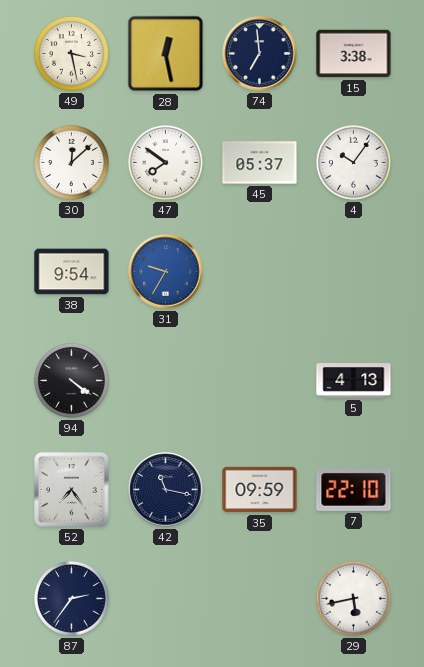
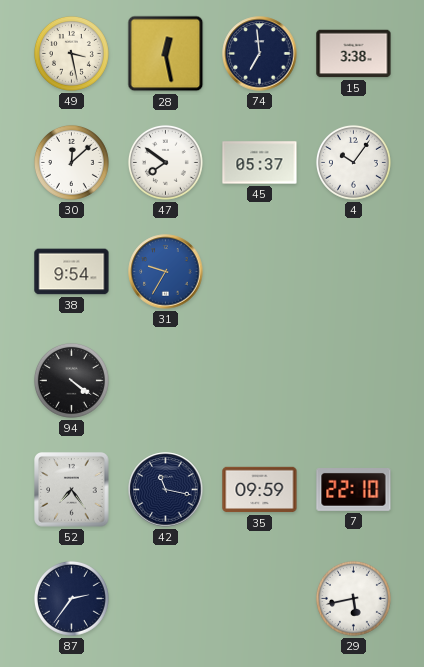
5: 4:13 -> none (354, 381)
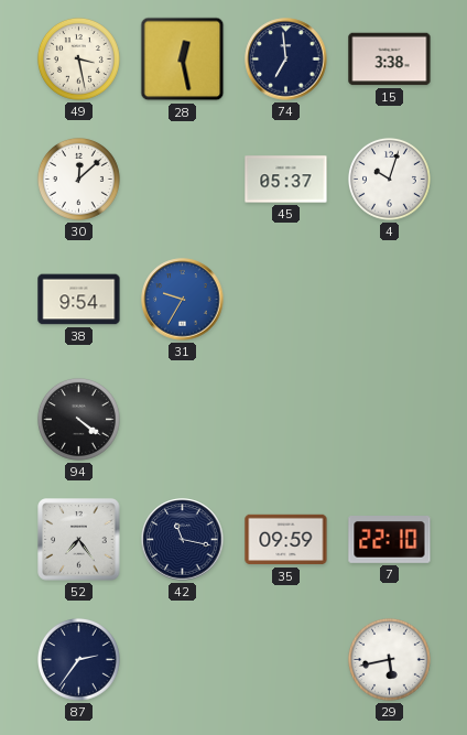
47: 7:51 -> none (165, 162)
4: 10:06 -> 10:03 (389, 179)
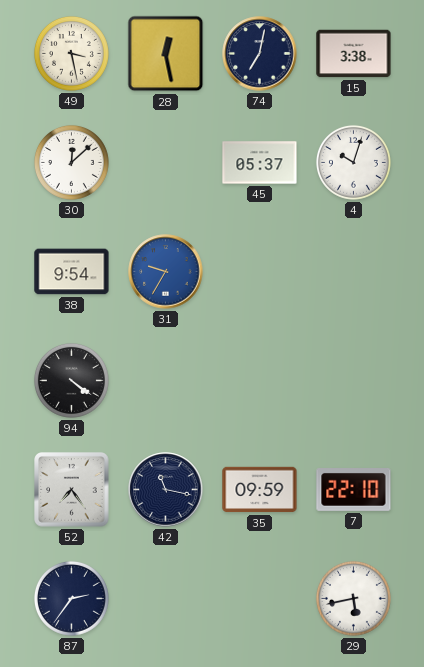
74: 6:59 -> 7:02 (260, 54)
